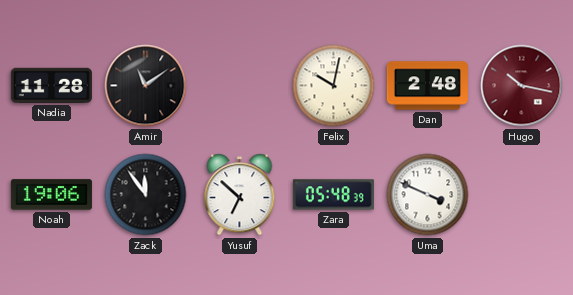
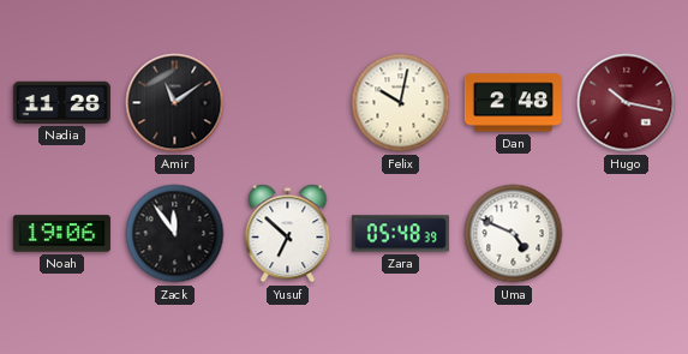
Uma: 3:49 -> 4:49 (514, 234)
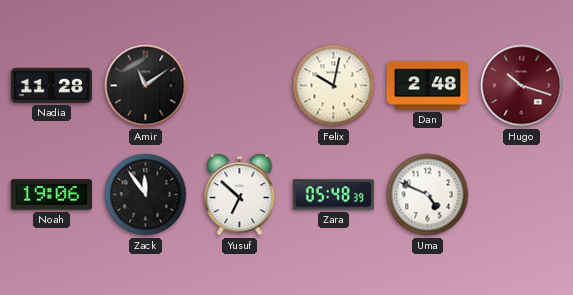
Hugo: 10:17 -> 10:18 (522, 86)
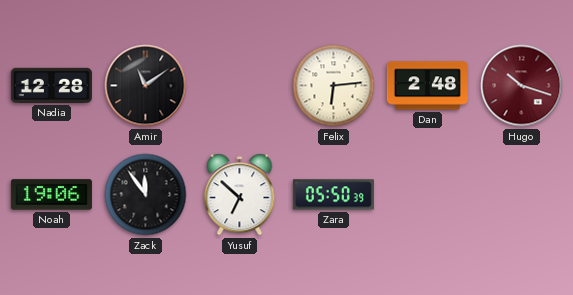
Nadia: 11:28 -> 12:28 (51, 85)
Felix: 10:02 -> 6:14 (334, 86)
Zara: 05:48 -> 05:50 (333, 195)
Uma: 4:49 -> none (428, 195)
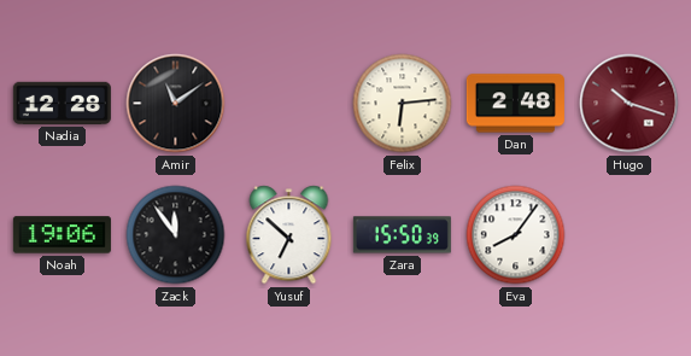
Zara: 05:50 -> 15:50 (402, 235)
Eva: none -> 8:06 (516, 235)
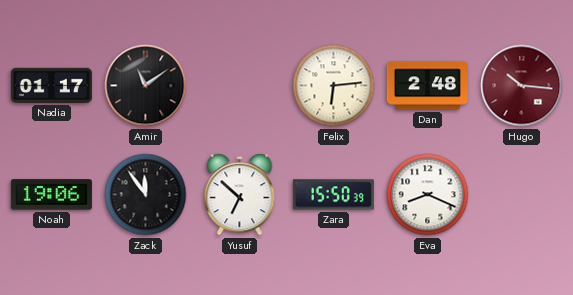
Nadia: 12:28 -> 01:17 (51, 85)
Hugo: 10:18 -> 10:16 (522, 86)
Eva: 8:06 -> 8:19 (428, 195)
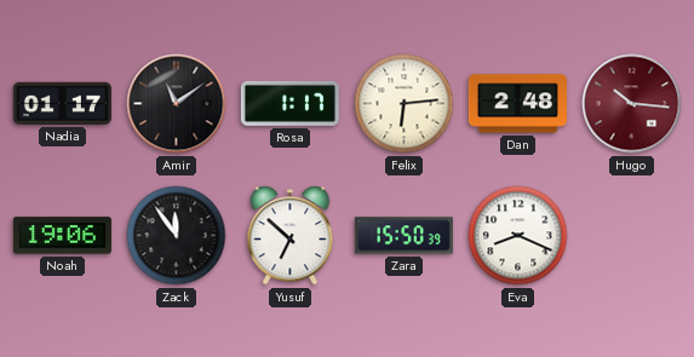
Rosa: none -> 1:17 (289, 103)
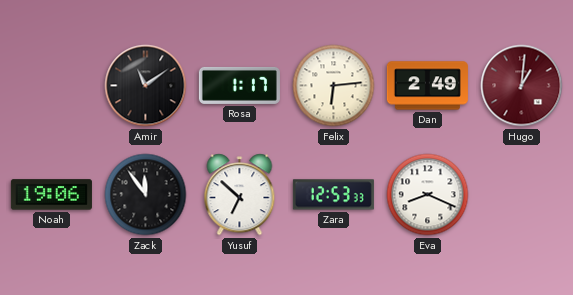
Nadia: 01:17 -> none (62, 103)
Dan: 2:48 -> 2:49 (427, 86)
Hugo: 10:16 -> 1:01 (522, 86)
Zara: 15:50 -> 12:53 (333, 195)
